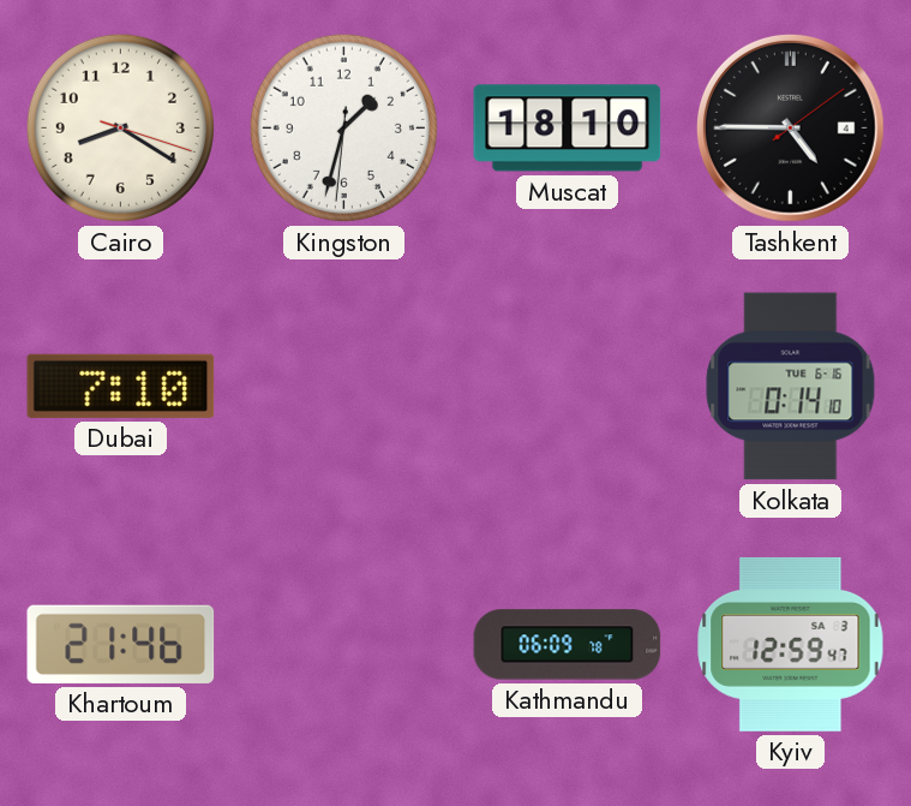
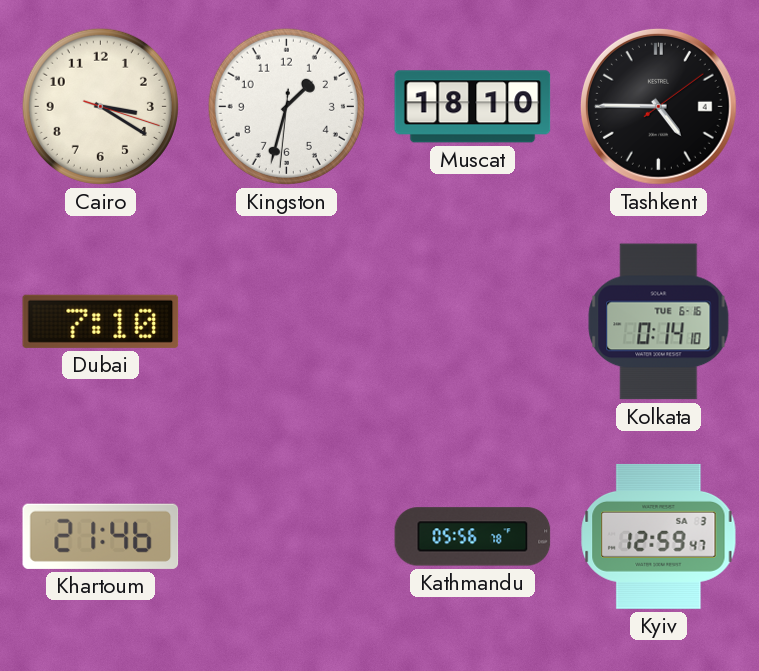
Cairo: 8:20 -> 3:20 (100, 106)
Kathmandu: 06:09 -> 05:56 (473, 537)
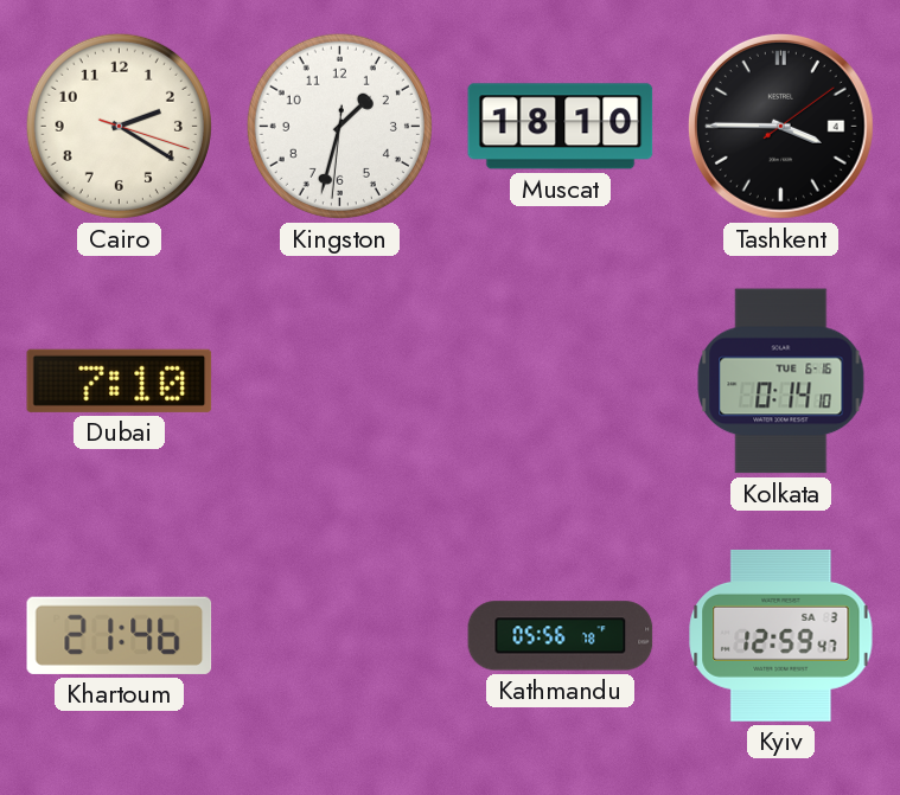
Cairo: 3:20 -> 2:20 (119, 126)
Tashkent: 4:45 -> 3:45 (780, 126)
